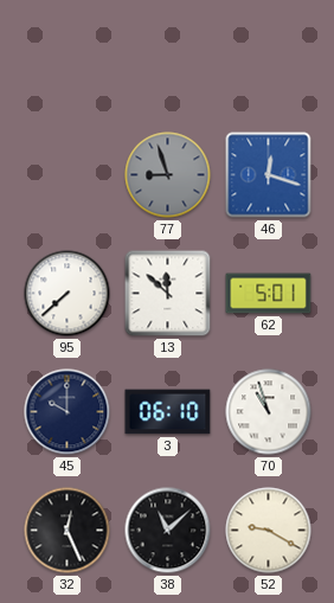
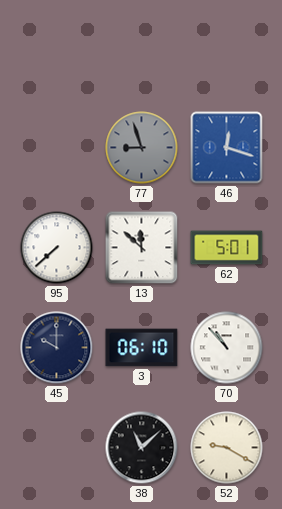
70: 10:57 -> 10:53 (227, 348)
32: 12:26 -> none (68, 531)
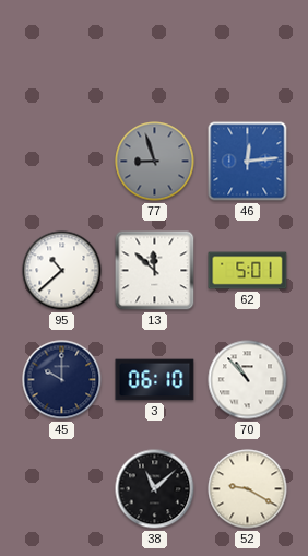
46: 12:18 -> 12:14 (248, 162)
95: 7:38 -> 10:38 (62, 271)
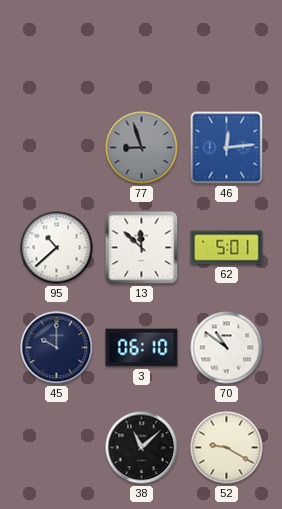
70: 10:53 -> 10:51 (227, 348)
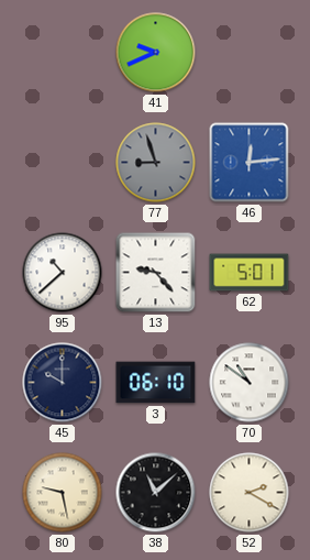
41: none -> 9:41 (156, 53)
13: 11:52 -> 9:23 (156, 273)
80: none -> 9:28 (63, 493)
52: 9:20 -> 2:20 (250, 493)
